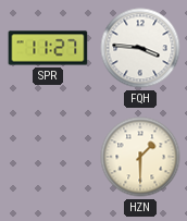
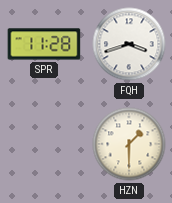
SPR: 11:27 -> 11:28 (44, 44)
FQH: 3:46 -> 3:42 (129, 44)
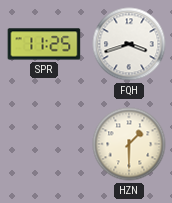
SPR: 11:28 -> 11:25 (44, 44)
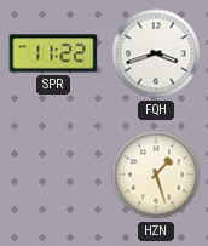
SPR: 11:25 -> 11:22 (53, 53)
HZN: 1:30 -> 1:27 (156, 175)
